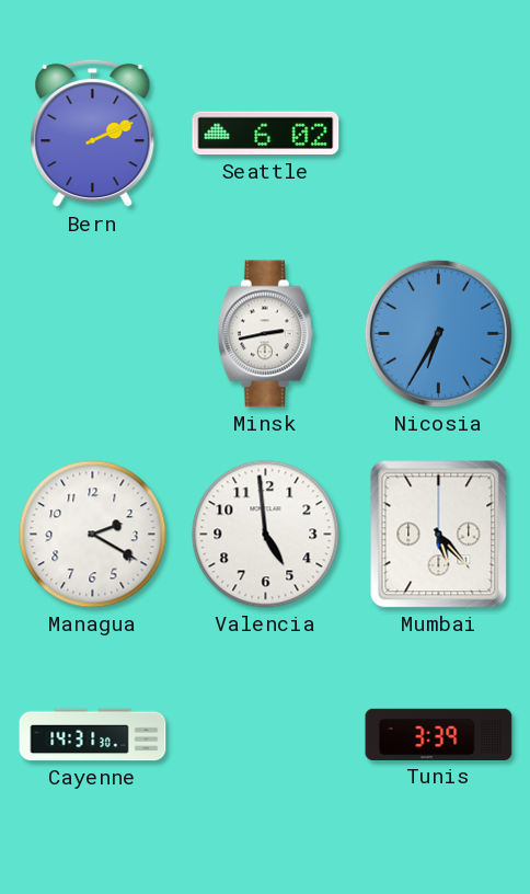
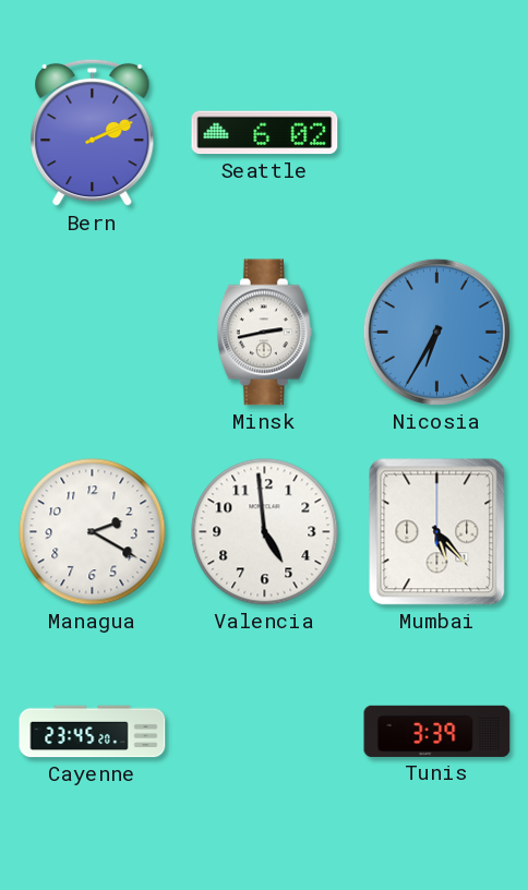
Cayenne: 14:31 -> 23:45 (93, 732)
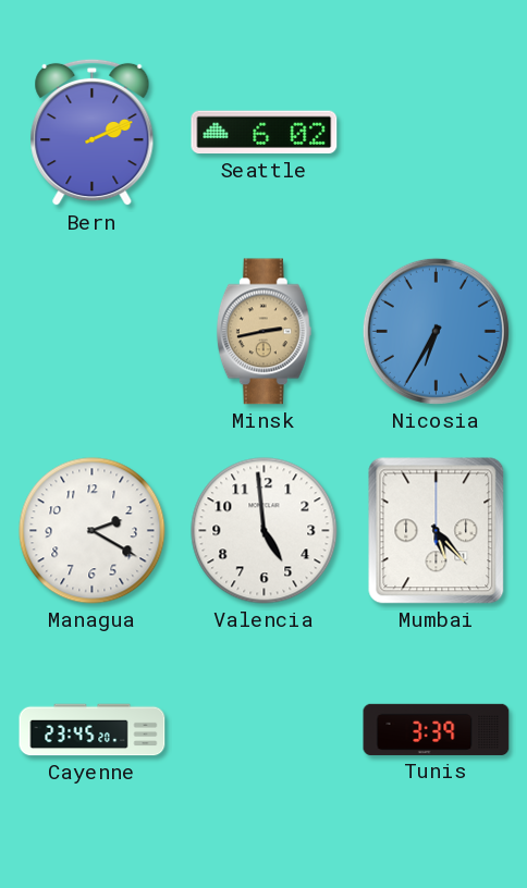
Minsk dial: white -> champagne (263, 332)
